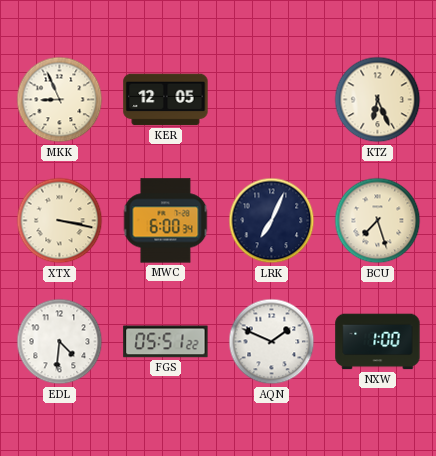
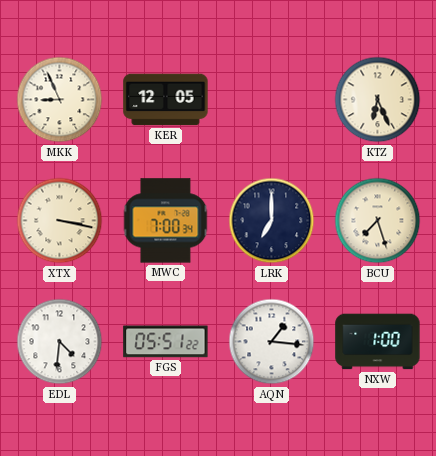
MWC: 6:00 -> 7:00 (166, 221)
LRK: 7:04 -> 7:00 (272, 221)
AQN: 1:49 -> 1:16 (272, 342)
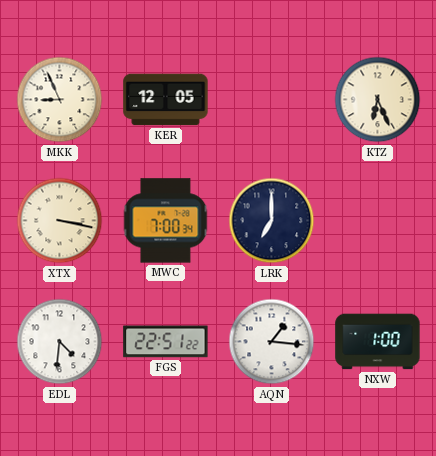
BCU: 7:27 -> none (378, 221)
FGS: 05:51 -> 22:51 (166, 342)
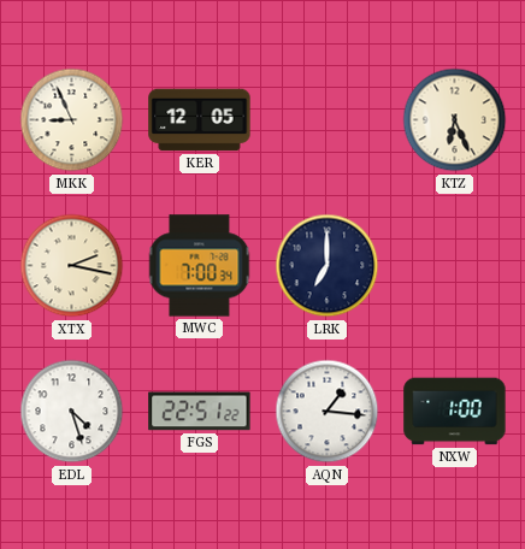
XTX: 3:17 -> 2:17 (72, 266)
EDL: 4:31 -> 4:27 (72, 412)
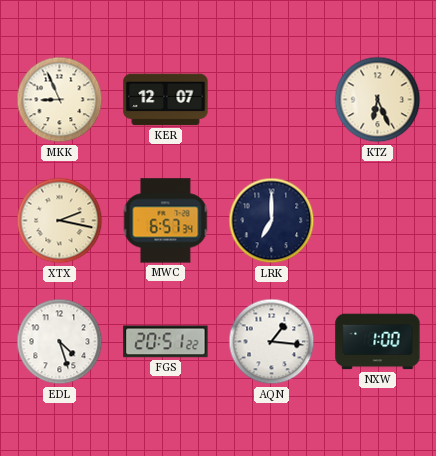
KER: 12:05 -> 12:07 (166, 100)
MWC: 7:00 -> 6:57 (166, 221)
FGS: 22:51 -> 20:51 (166, 342)
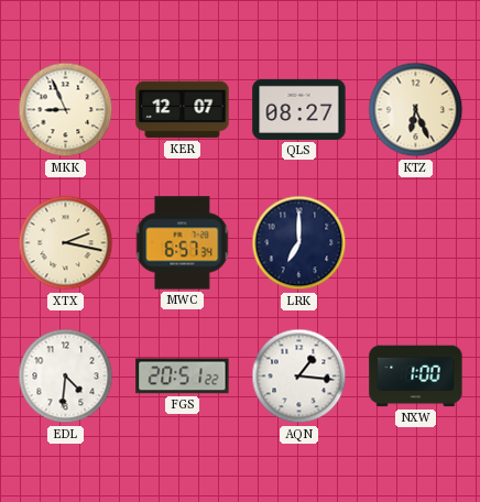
QLS: none -> 08:27 (299, 109)
EDL: 4:27 -> 4:31 (66, 376)
